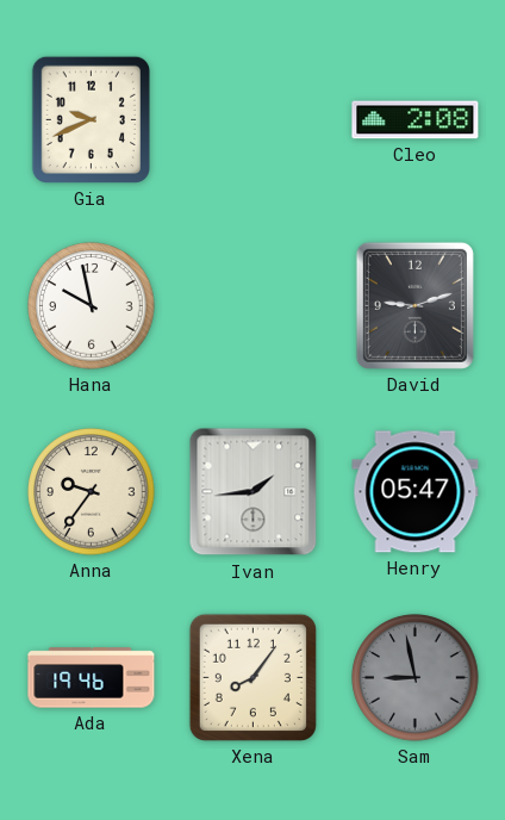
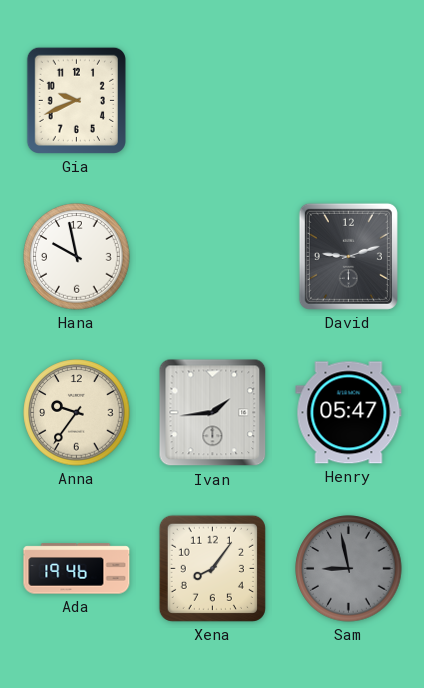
Cleo: 2:08 -> none (416, 120)
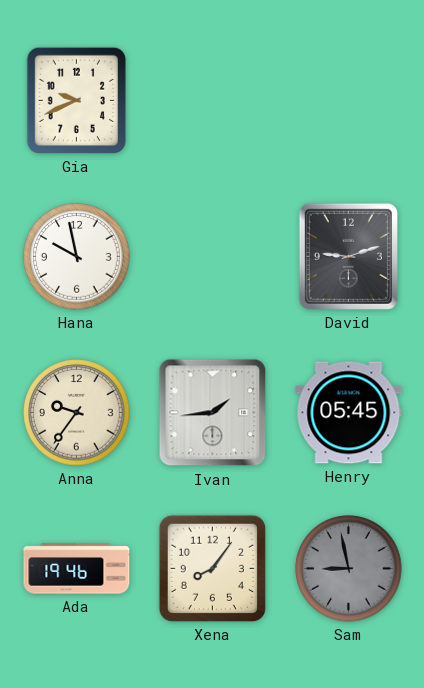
Henry: 05:47 -> 05:45 (349, 413)
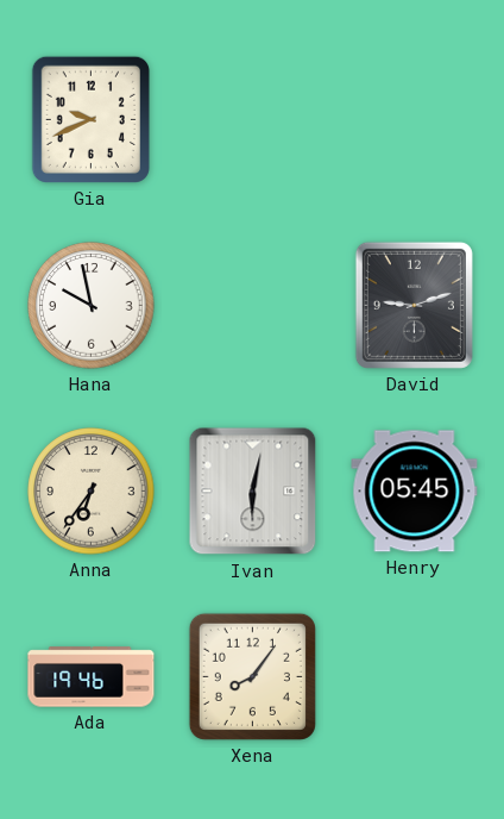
Anna: 9:36 -> 6:36 (92, 492)
Ivan: 1:44 -> 6:02 (253, 492)
Sam: 8:58 -> none (349, 569)
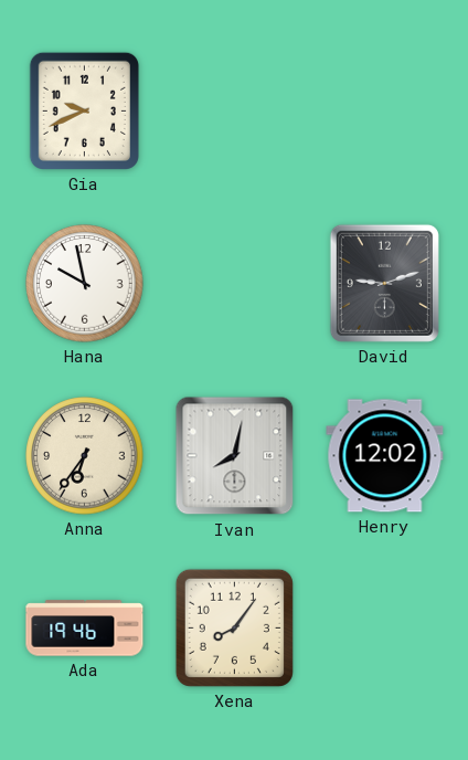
Ivan: 6:02 -> 8:02 (235, 456)
Henry: 05:45 -> 12:02 (385, 456)
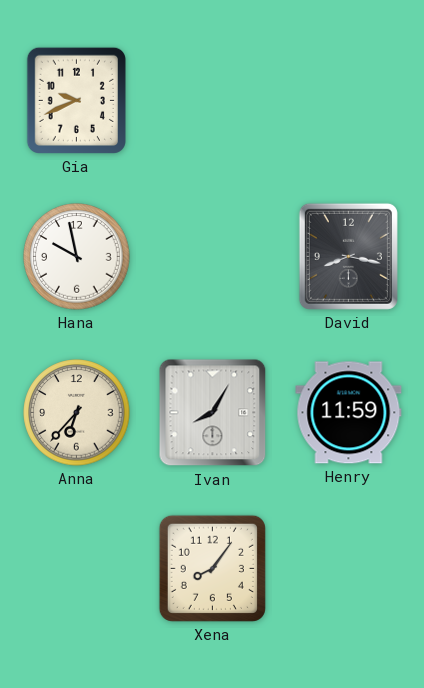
David: 9:12 -> 8:17 (348, 256)
Anna: 6:36 -> 6:37 (77, 413)
Ivan: 8:02 -> 8:05 (213, 413)
Henry: 12:02 -> 11:59 (349, 413)
Ada: 19:46 -> none (85, 629)
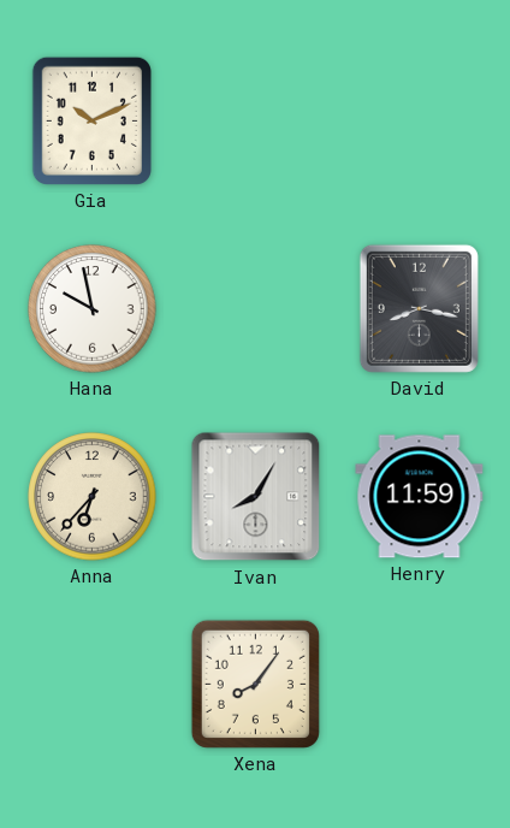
Gia: 9:41 -> 10:11 (91, 120)
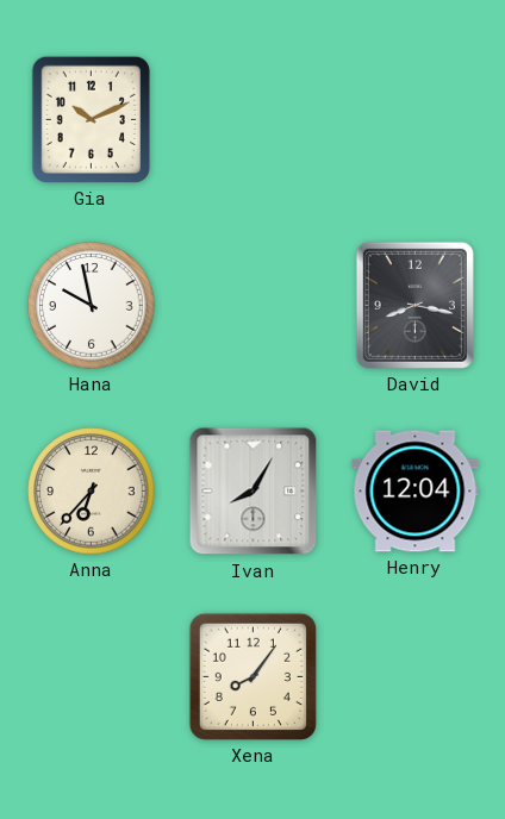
Henry: 11:59 -> 12:04 (416, 492)
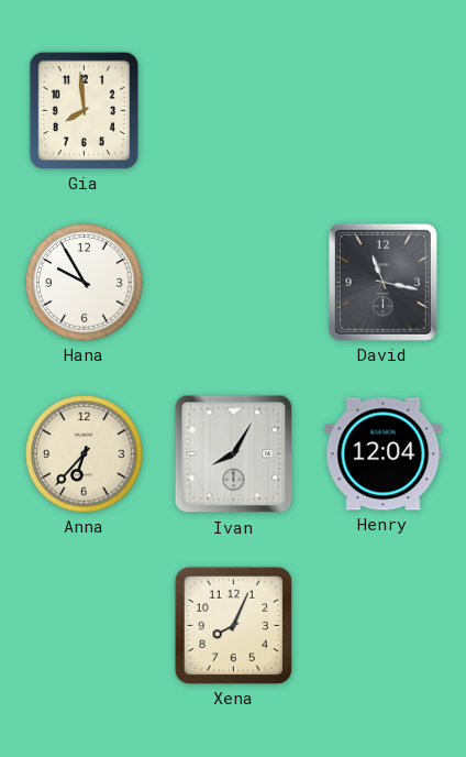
Gia: 10:11 -> 7:59 (84, 110)
Hana: 9:58 -> 9:55 (85, 283)
David: 8:17 -> 11:17 (382, 282)
Xena: 8:06 -> 8:04 (233, 625)
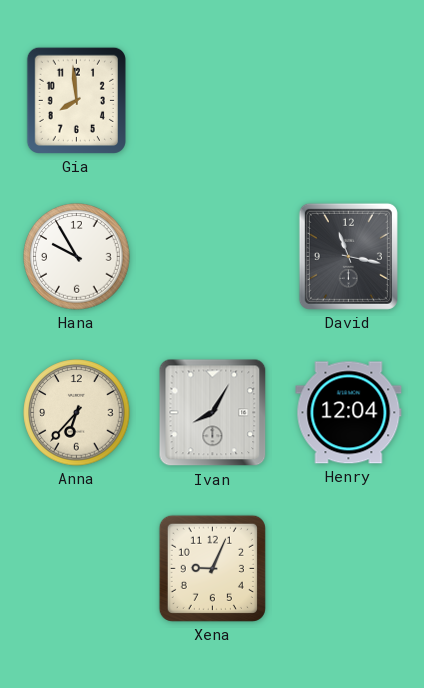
Xena: 8:04 -> 9:04 (212, 568)
